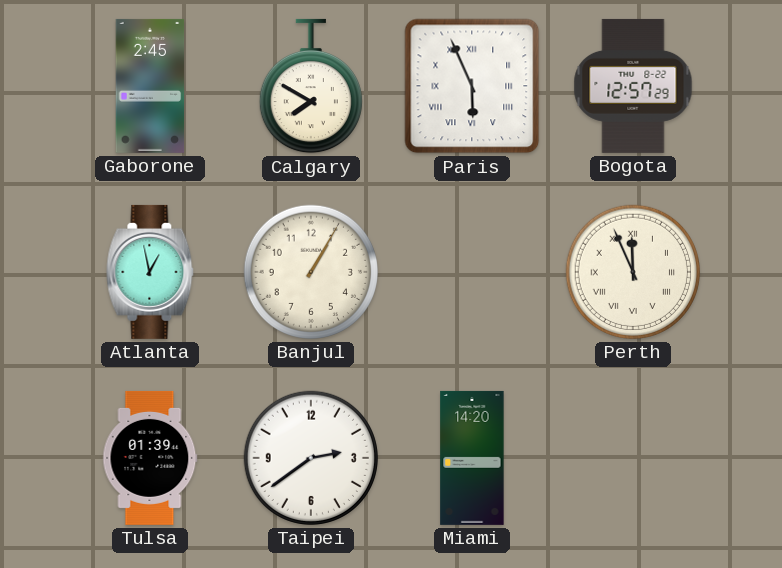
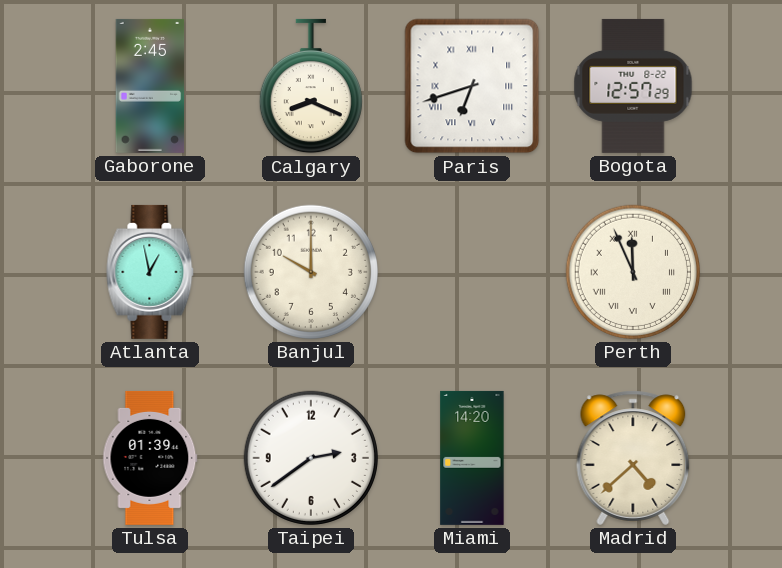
Calgary: 7:50 -> 8:19 (311, 86)
Paris: 5:56 -> 6:42 (472, 86)
Banjul: 1:05 -> 10:00 (311, 272)
Madrid: none -> 4:38 (633, 458)
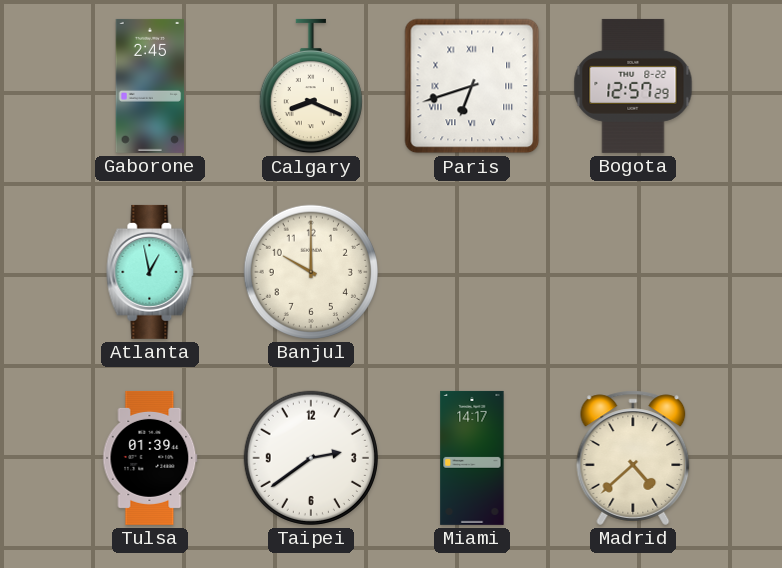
Perth: 11:56 -> none (633, 272)
Miami: 14:20 -> 14:17 (472, 458)
